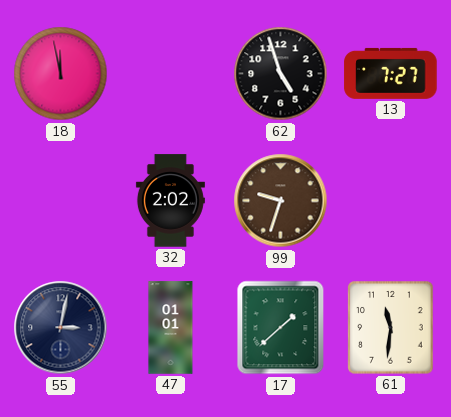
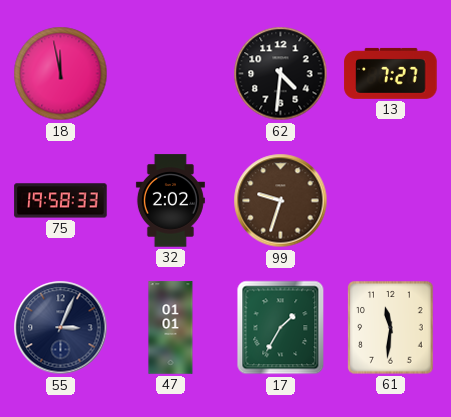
62: 4:57 -> 4:31 (281, 74)
75: none -> 19:58 (61, 201)
55: 3:02 -> 3:04 (61, 328)
17: 1:38 -> 1:35 (281, 328)
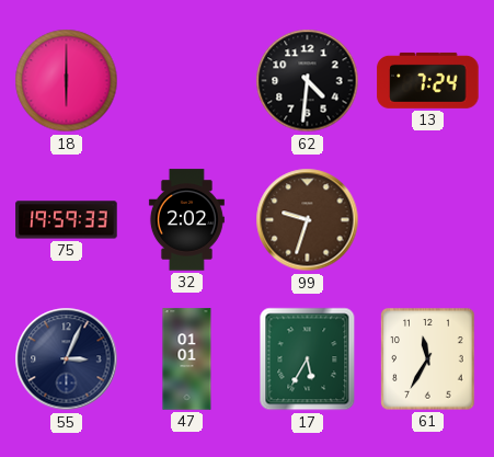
18: 11:58 -> 6:00 (67, 81)
13: 7:27 -> 7:24 (428, 80)
75: 19:58 -> 19:59 (67, 220)
17: 1:35 -> 5:35 (308, 359)
61: 11:31 -> 11:35 (428, 359)
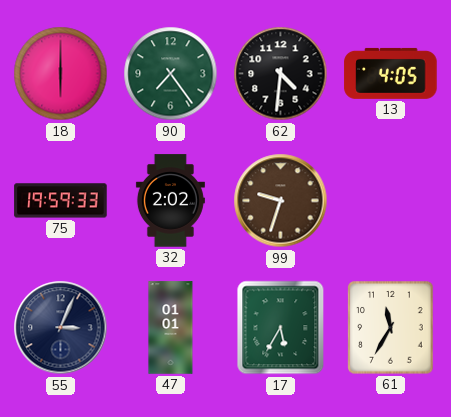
90: none -> 7:24 (171, 74)
13: 7:24 -> 4:05 (391, 73)
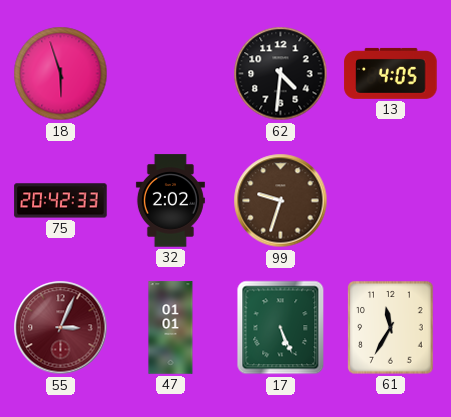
18: 6:00 -> 5:57 (61, 74)
90: 7:24 -> none (171, 74)
75: 19:59 -> 20:42 (61, 201)
55 dial: navy -> burgundy (61, 328)
17: 5:35 -> 5:26 (281, 328)
